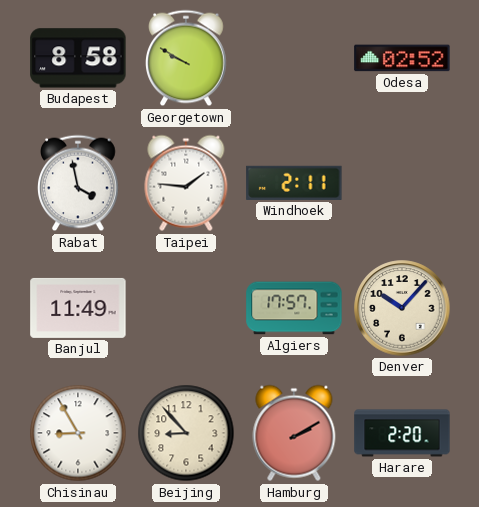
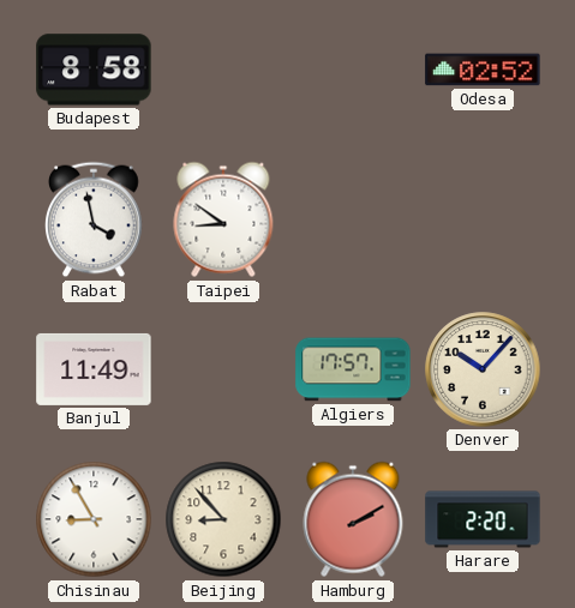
Georgetown: 9:50 -> none (187, 58)
Taipei: 1:46 -> 8:51 (223, 219)
Windhoek: 2:11 -> none (294, 183)
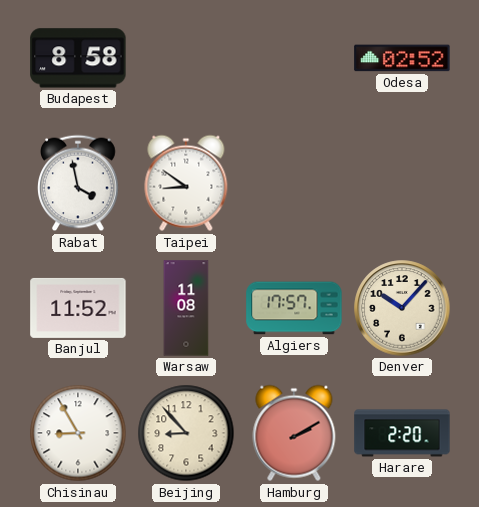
Banjul: 11:49 -> 11:52 (78, 308)
Warsaw: none -> 11:08 (186, 308)
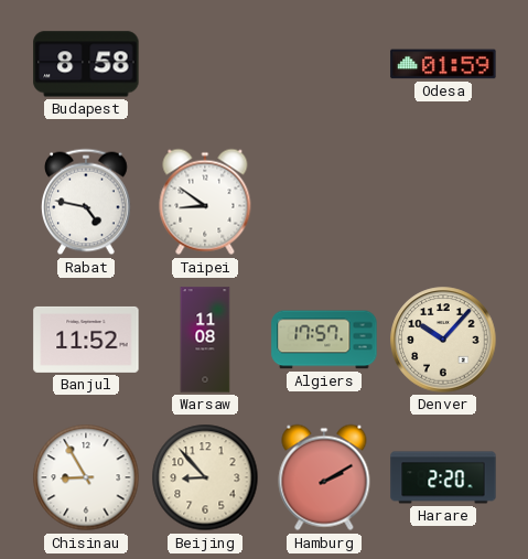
Odesa: 02:52 -> 01:59 (443, 64)
Rabat: 3:58 -> 4:47 (87, 202)
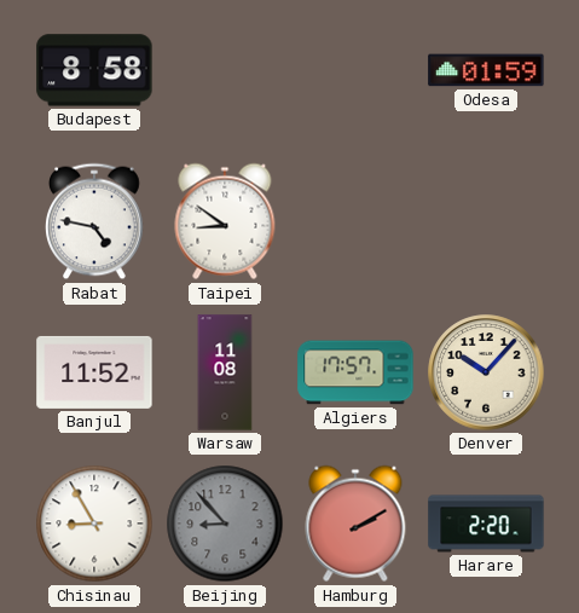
Beijing dial: cream -> grey (225, 524)
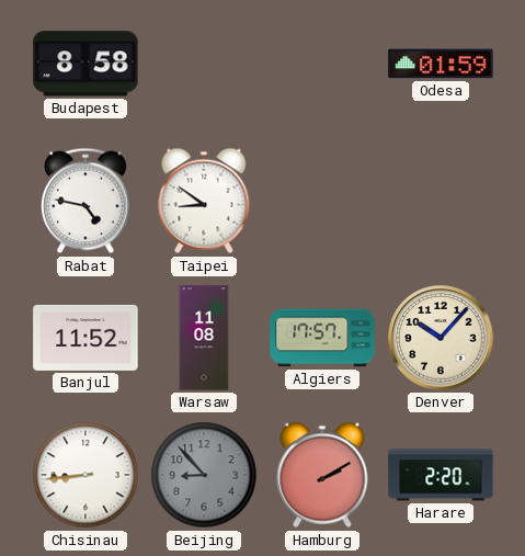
Chisinau: 8:55 -> 8:44 (85, 475)
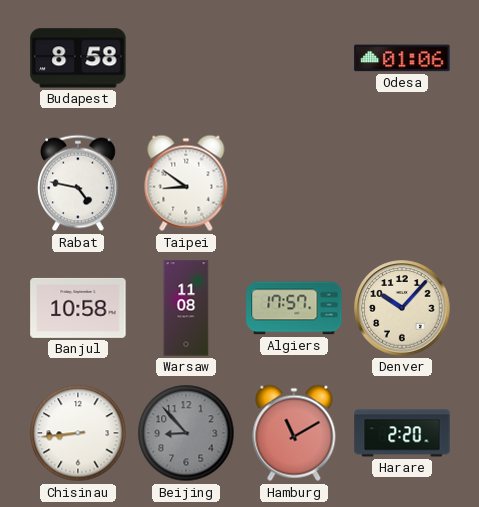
Odesa: 01:59 -> 01:06 (402, 58)
Banjul: 11:52 -> 10:58 (78, 308)
Hamburg: 2:10 -> 11:10 (294, 433)
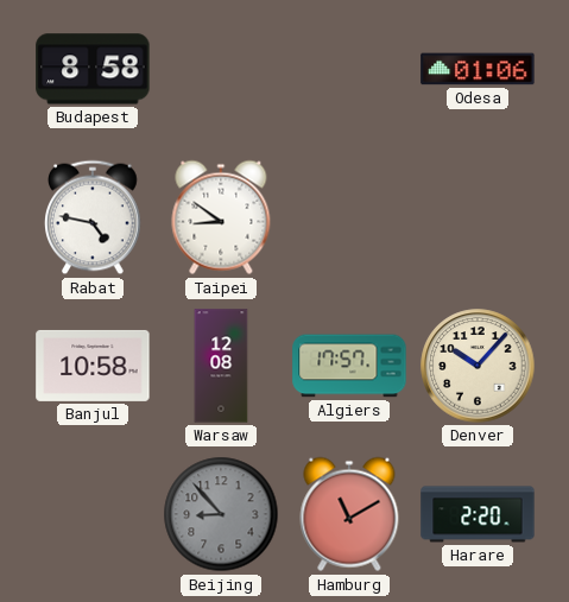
Warsaw: 11:08 -> 12:08 (221, 366)
Chisinau: 8:44 -> none (78, 433)
